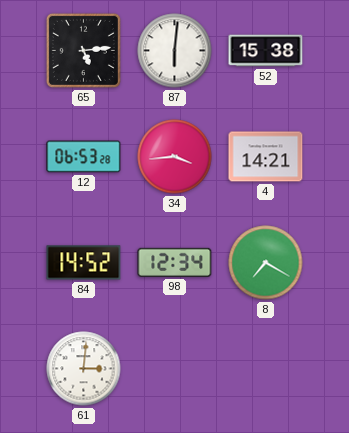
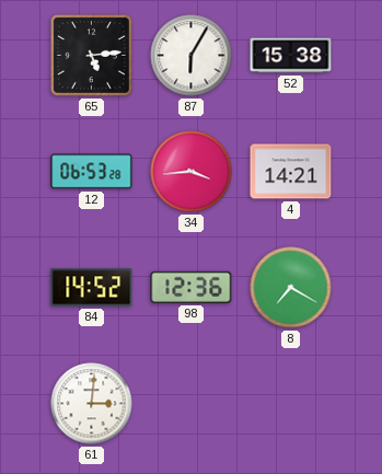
87: 6:01 -> 6:05 (192, 56)
98: 12:34 -> 12:36 (192, 287)
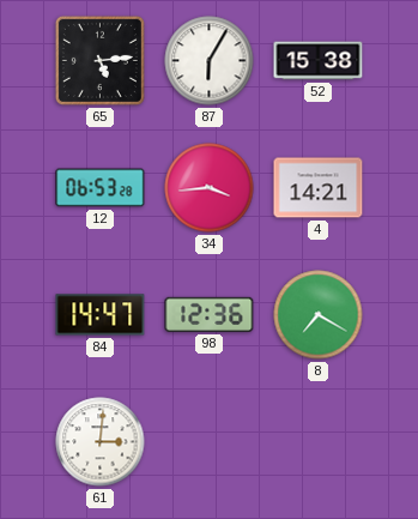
84: 14:52 -> 14:47 (101, 315)
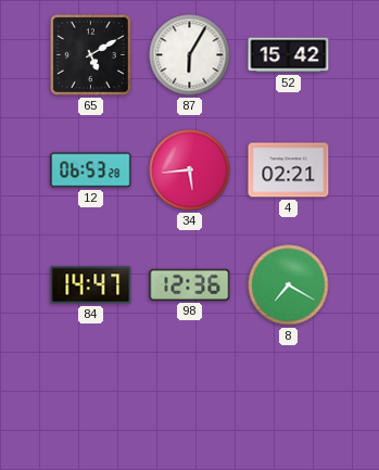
65: 5:14 -> 5:10 (90, 54)
52: 15:38 -> 15:42 (289, 55)
34: 3:44 -> 5:44 (190, 170)
4: 14:21 -> 02:21 (289, 170)
61: 3:01 -> none (101, 442)
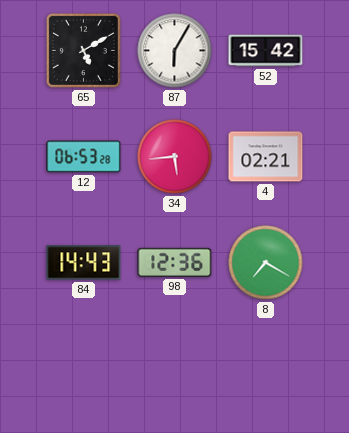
84: 14:47 -> 14:43 (84, 263)
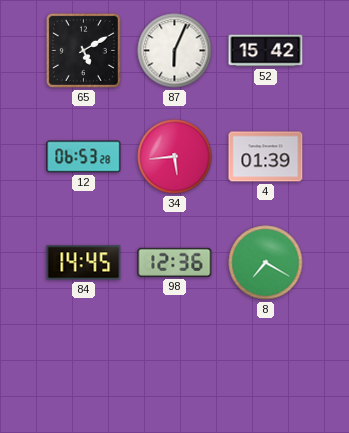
87: 6:05 -> 6:04 (175, 51)
4: 02:21 -> 01:39 (266, 157)
84: 14:43 -> 14:45 (84, 263)
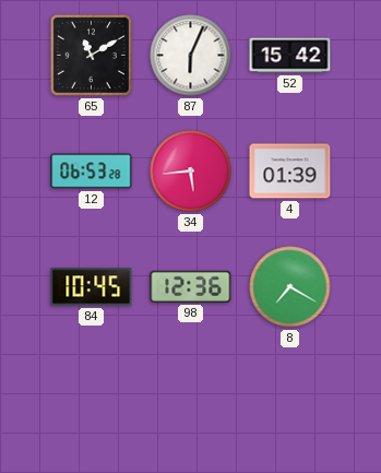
65: 5:10 -> 11:10 (91, 55)
84: 14:45 -> 10:45 (92, 287)
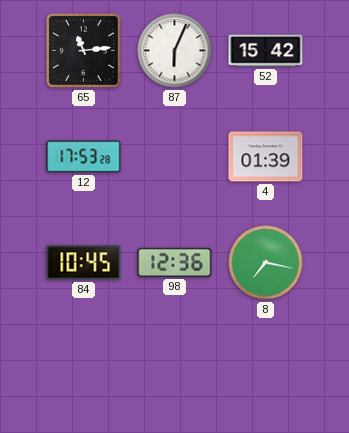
65: 11:10 -> 11:14 (83, 50)
12: 06:53 -> 17:53 (84, 157)
34: 5:44 -> none (191, 172)
8: 7:20 -> 7:17 (266, 263)
